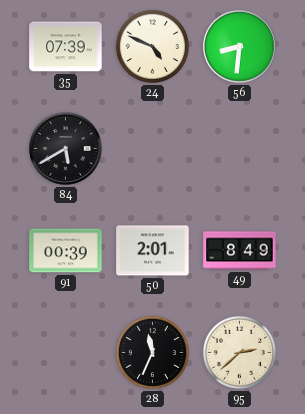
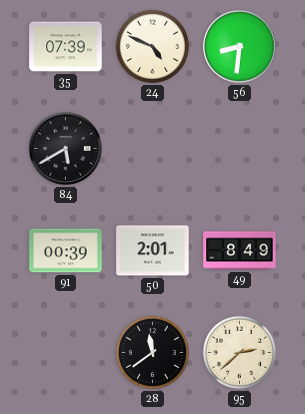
28: 11:34 -> 11:39 (152, 352)
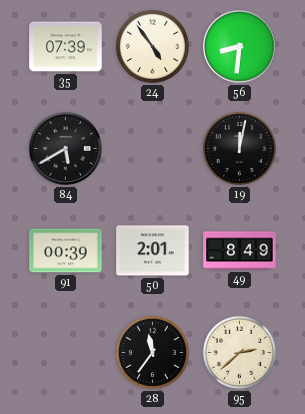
24: 4:49 -> 4:54 (152, 46)
19: none -> 12:02 (239, 148)
28: 11:39 -> 11:36 (152, 352)
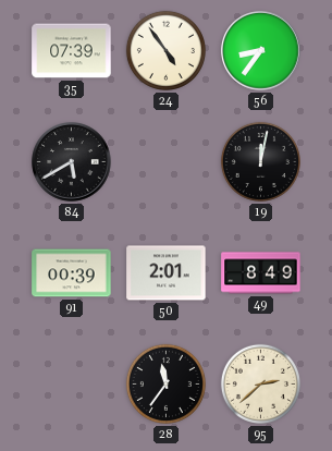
56: 8:31 -> 8:36 (261, 51)
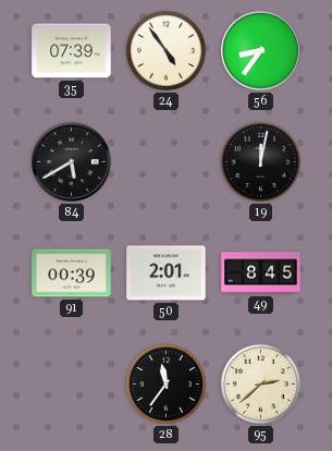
49: 8:49 -> 8:45 (261, 273)
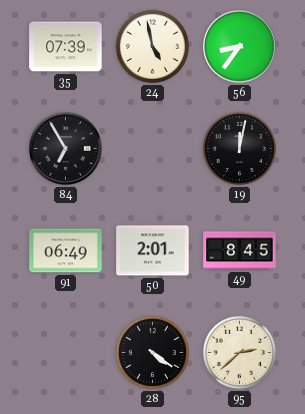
24: 4:54 -> 4:58 (152, 46)
84: 5:40 -> 6:55 (66, 149)
91: 00:39 -> 06:49 (66, 251)
28: 11:36 -> 4:21 (152, 352)
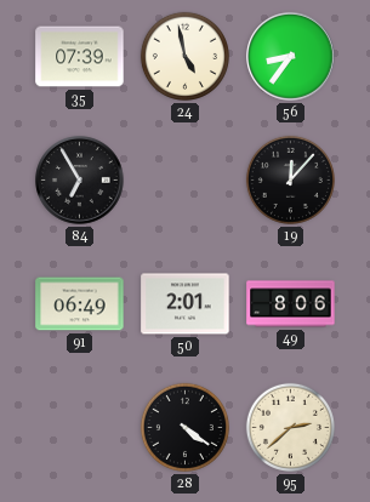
19: 12:02 -> 12:07 (290, 179)
49: 8:45 -> 8:06 (291, 304)
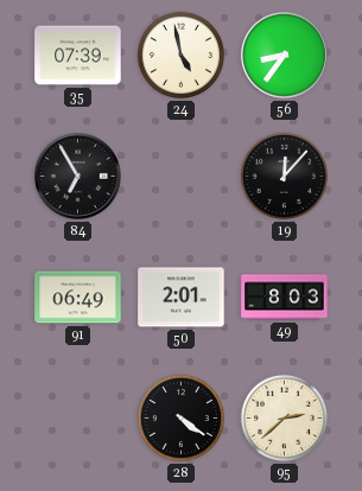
49: 8:06 -> 8:03 (285, 298)
